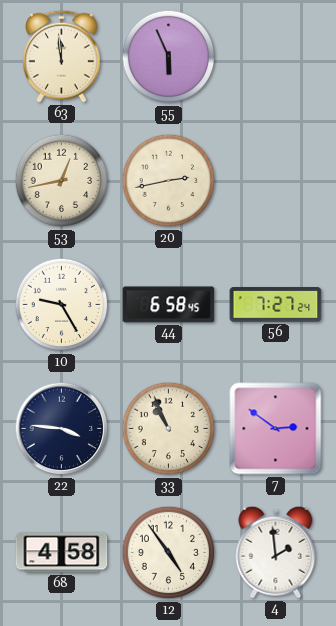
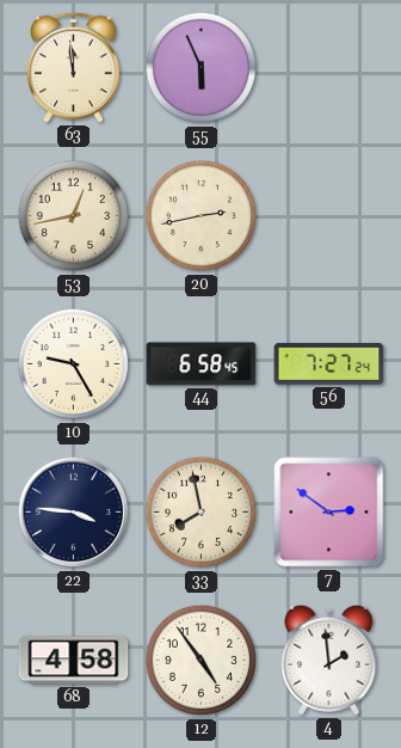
33: 10:56 -> 7:58 (202, 513)
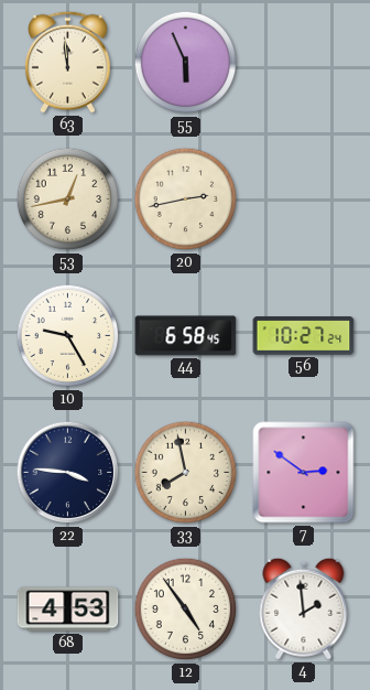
56: 7:27 -> 10:27 (304, 336)
68: 4:58 -> 4:53 (68, 610)
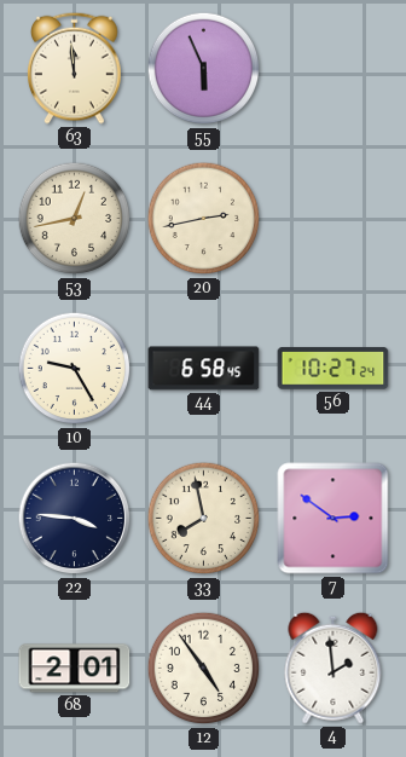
68: 4:53 -> 2:01 (75, 669)
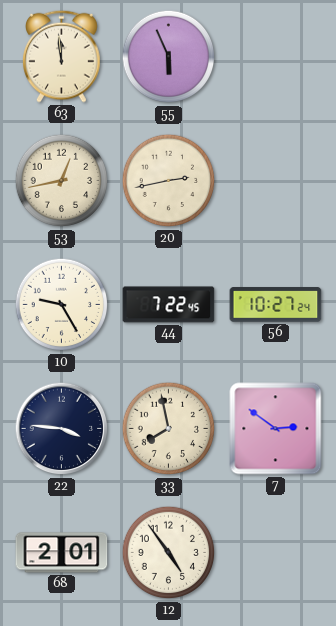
44: 6:58 -> 7:22 (169, 305)
4: 1:59 -> none (333, 668)
